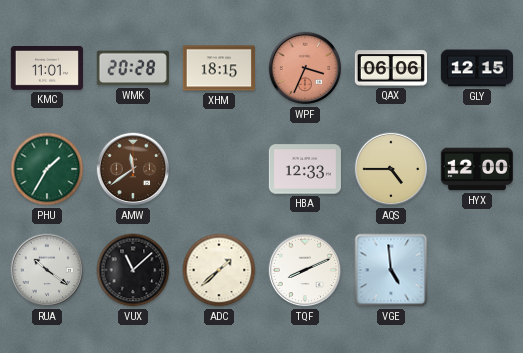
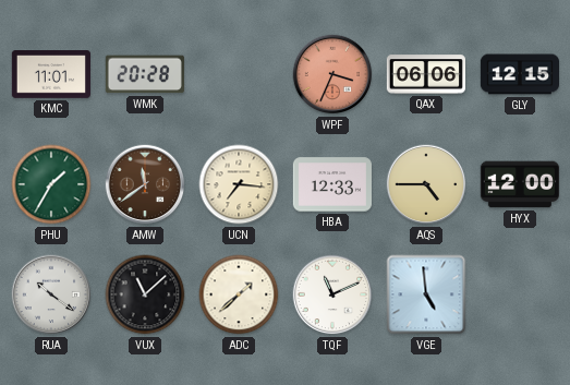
XHM: 18:15 -> none (219, 68)
UCN: none -> 7:16 (239, 184)
TQF: 8:11 -> 11:11 (332, 294)
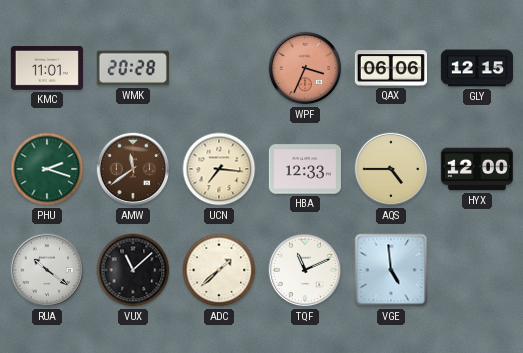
PHU: 1:35 -> 2:18 (47, 169)
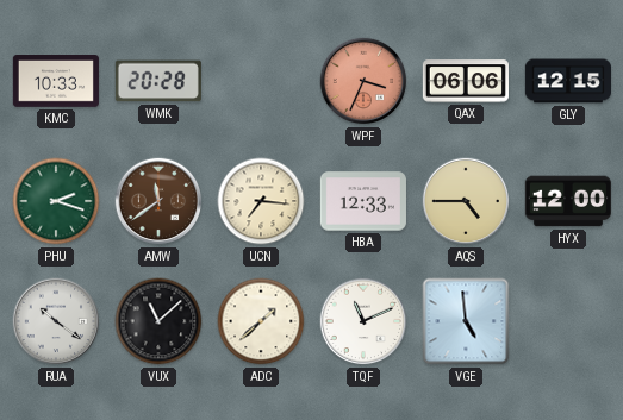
KMC: 11:01 -> 10:33 (56, 82)
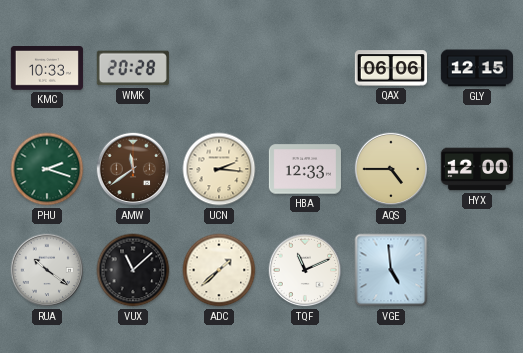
WPF: 3:34 -> none (363, 81)
UCN: 7:16 -> 2:16 (219, 169)
